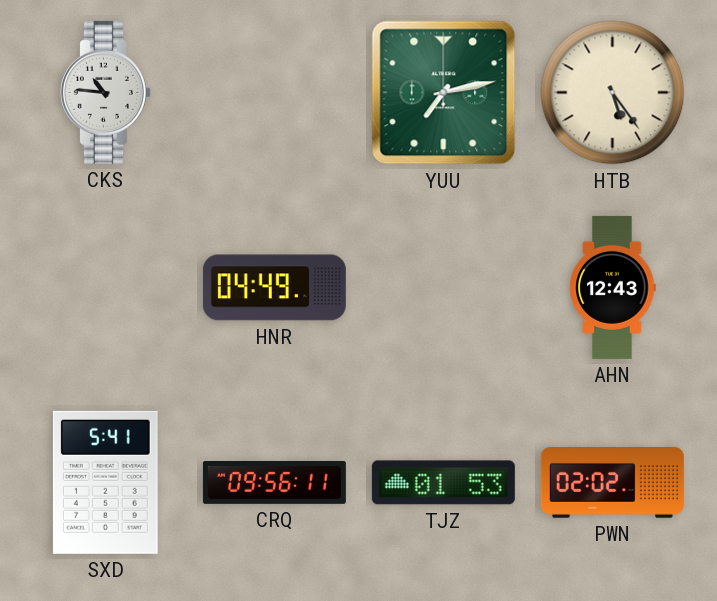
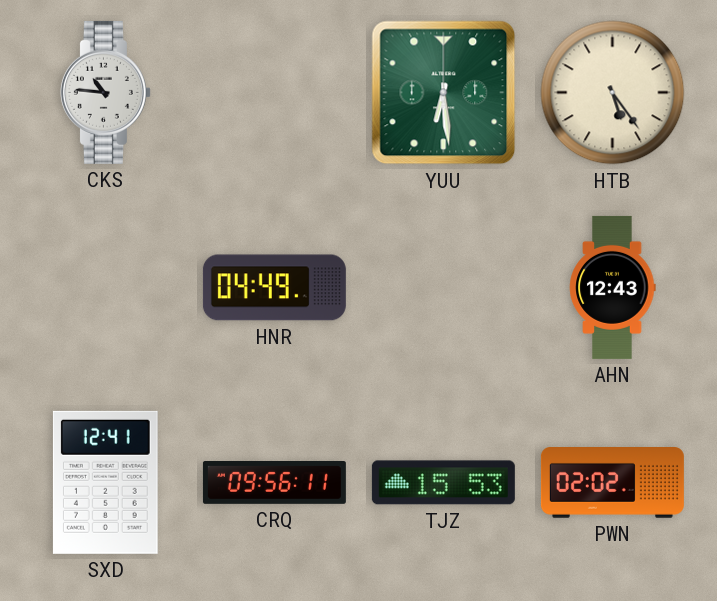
YUU: 7:13 -> 6:29 (444, 93)
SXD: 5:41 -> 12:41 (105, 482)
TJZ: 01:53 -> 15:53 (443, 483)
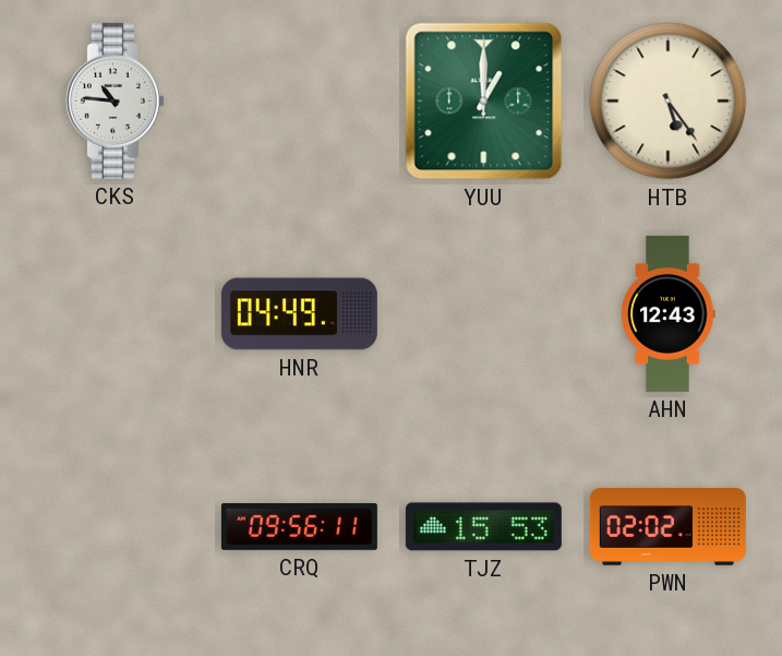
YUU: 6:29 -> 1:00 (484, 102)
SXD: 12:41 -> none (105, 482)
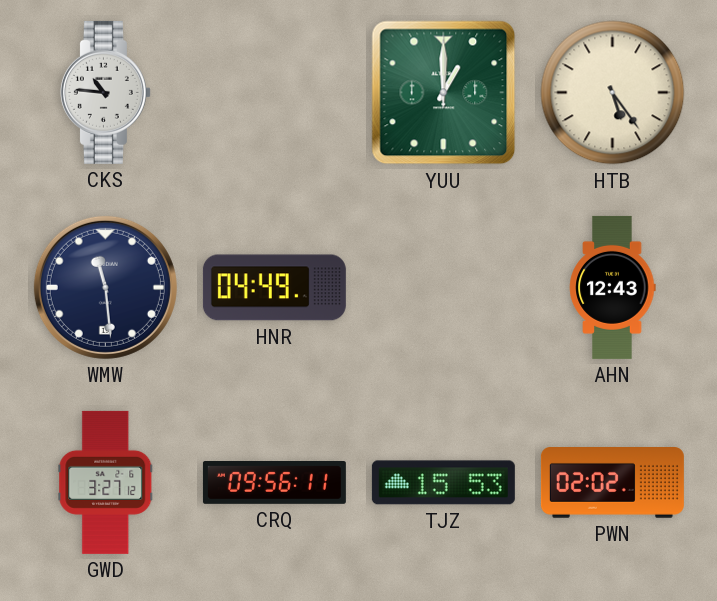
WMW: none -> 11:29 (105, 287)
GWD: none -> 3:27 (106, 482)
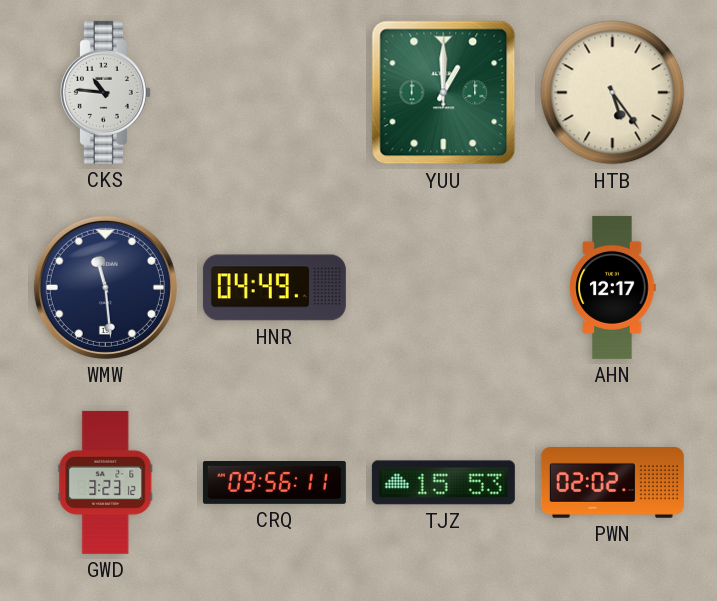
AHN: 12:43 -> 12:17 (613, 287)
GWD: 3:27 -> 3:23 (106, 482)
